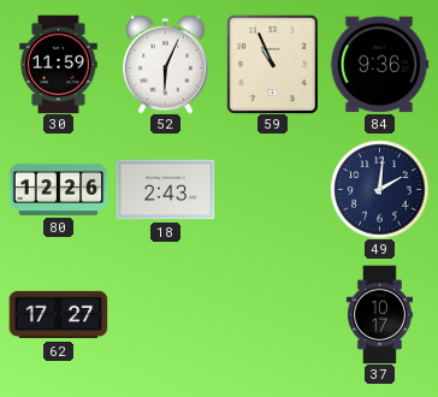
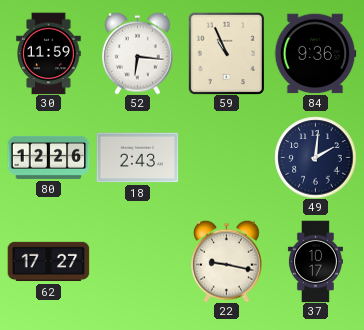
52: 6:04 -> 6:16 (138, 53)
22: none -> 9:17 (227, 261)
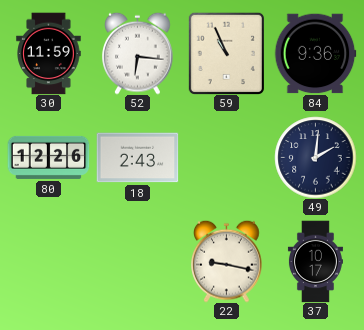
62: 17:27 -> none (48, 262)
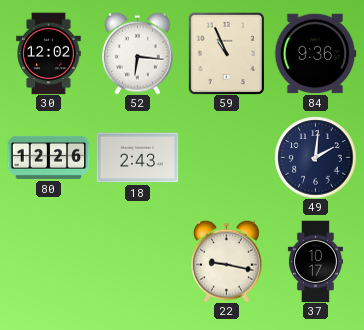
30: 11:59 -> 12:02 (49, 53)
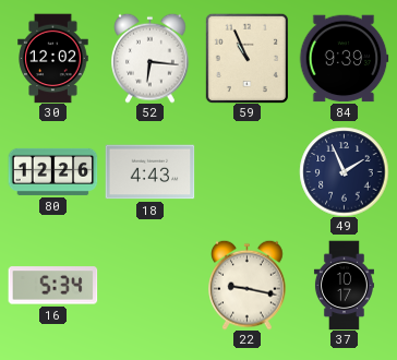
84: 9:36 -> 9:39 (344, 59)
18: 2:43 -> 4:43 (149, 172)
49: 2:01 -> 1:56 (344, 171)
16: none -> 5:34 (52, 286)
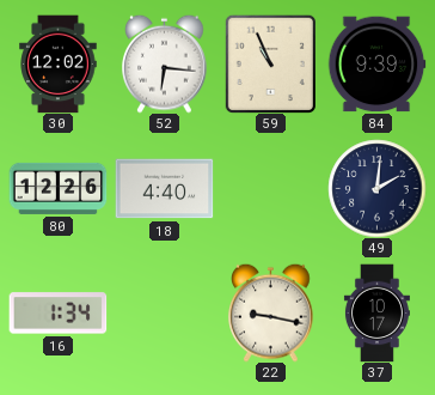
18: 4:43 -> 4:40 (164, 189)
49: 1:56 -> 2:01 (376, 188)
16: 5:34 -> 1:34 (57, 314)
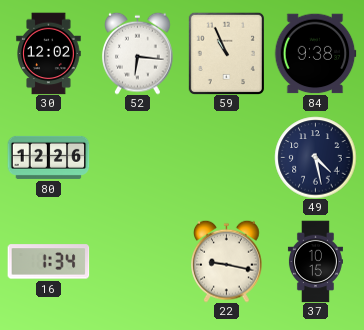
84: 9:39 -> 9:38 (315, 54)
18: 4:40 -> none (164, 189)
49: 2:01 -> 4:28 (315, 157)
37: 10:17 -> 10:15 (315, 261)
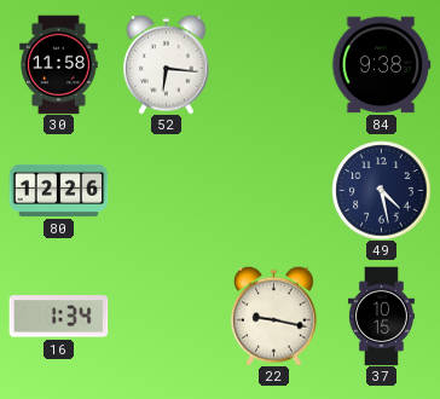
30: 12:02 -> 11:58 (59, 64)
59: 10:56 -> none (226, 53)
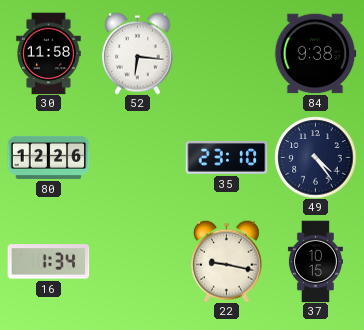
35: none -> 23:10 (226, 157)
49: 4:28 -> 4:24 (315, 157)
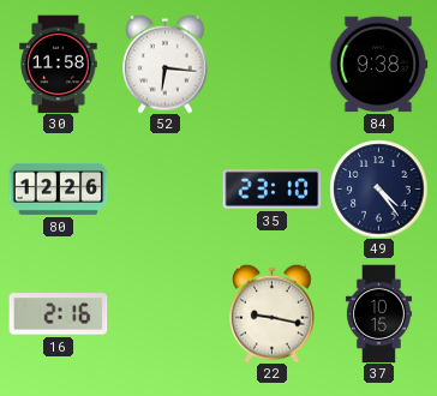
16: 1:34 -> 2:16 (58, 314)
